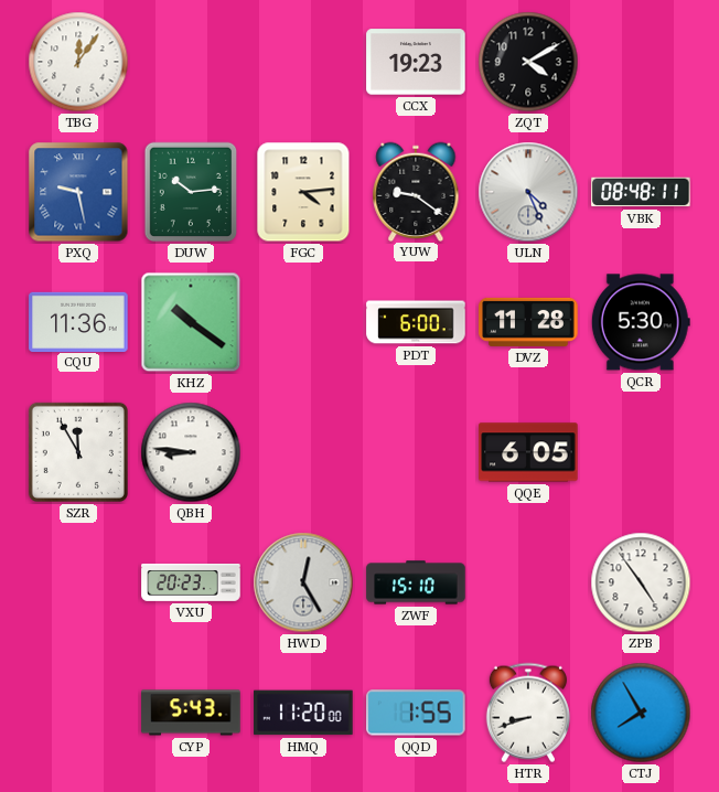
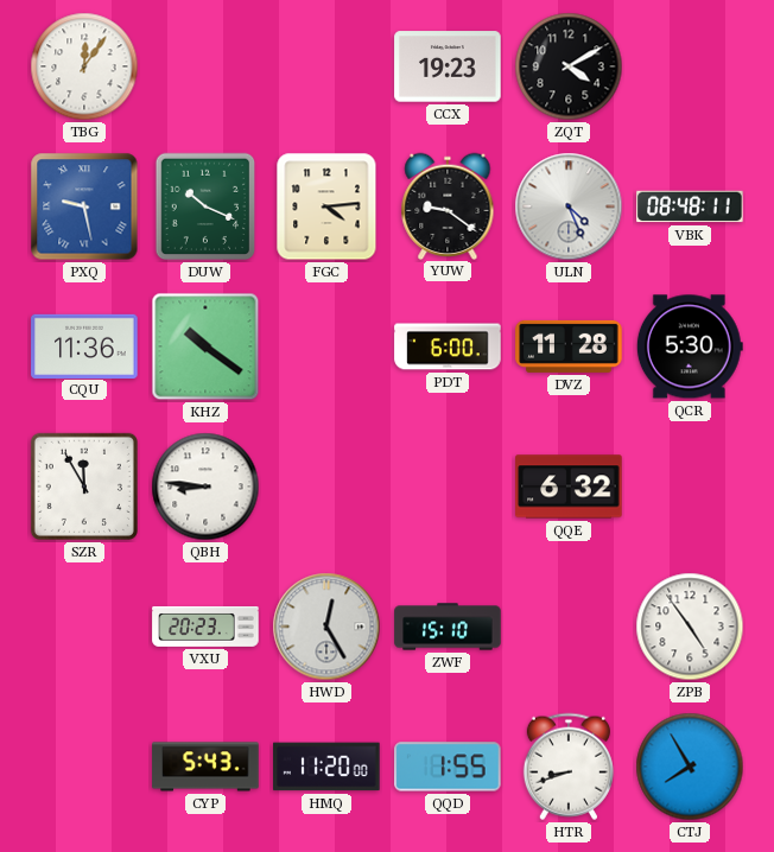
DUW: 10:14 -> 10:19 (205, 206)
QQE: 6:05 -> 6:32 (569, 487)
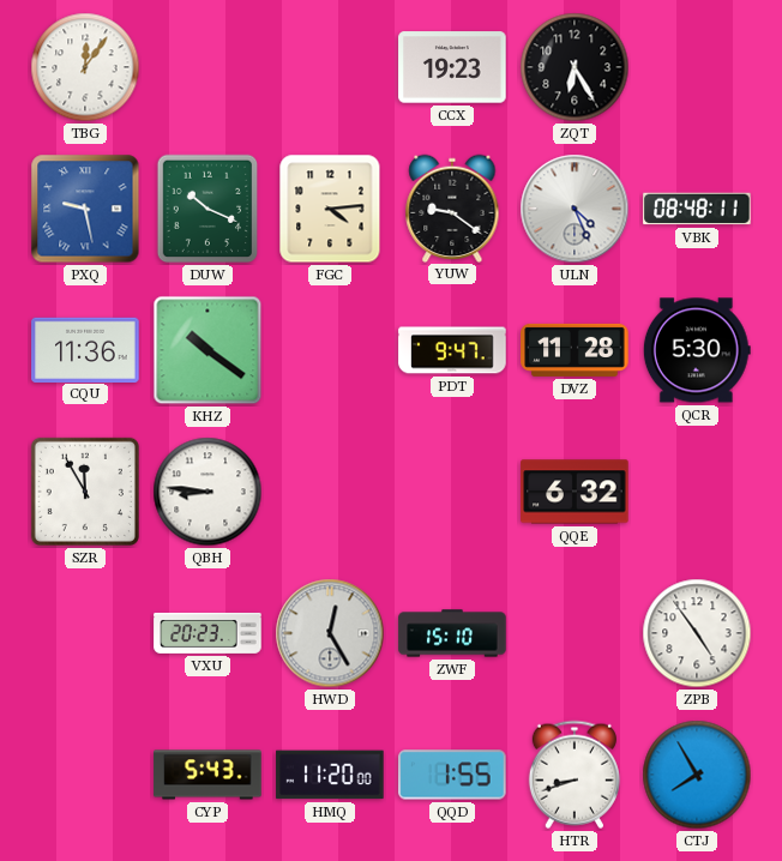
ZQT: 4:10 -> 6:25 (575, 67)
PDT: 6:00 -> 9:47 (452, 350)
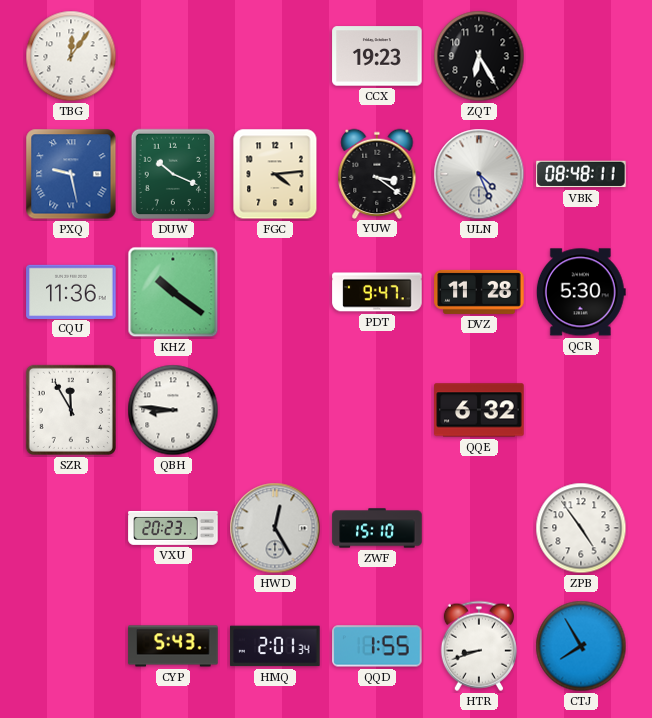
YUW: 9:21 -> 3:21 (377, 173)
HMQ: 11:20 -> 2:01 (275, 646)
